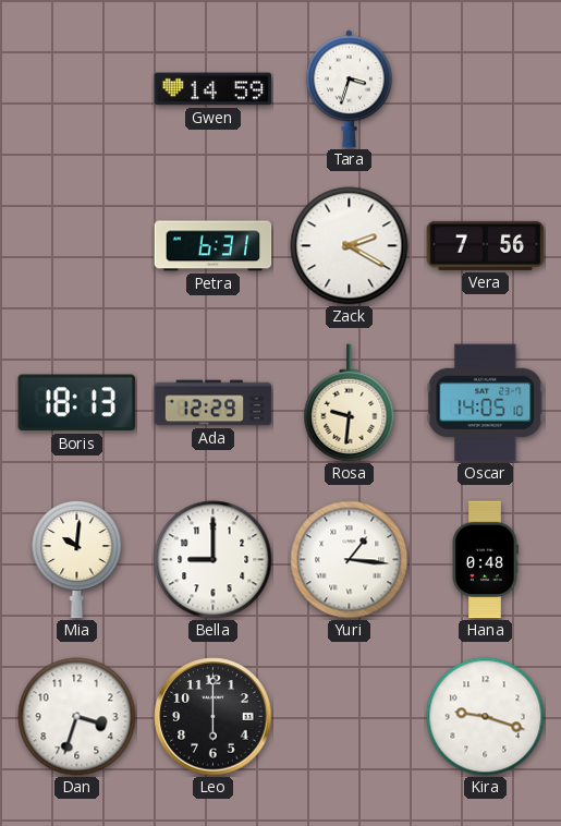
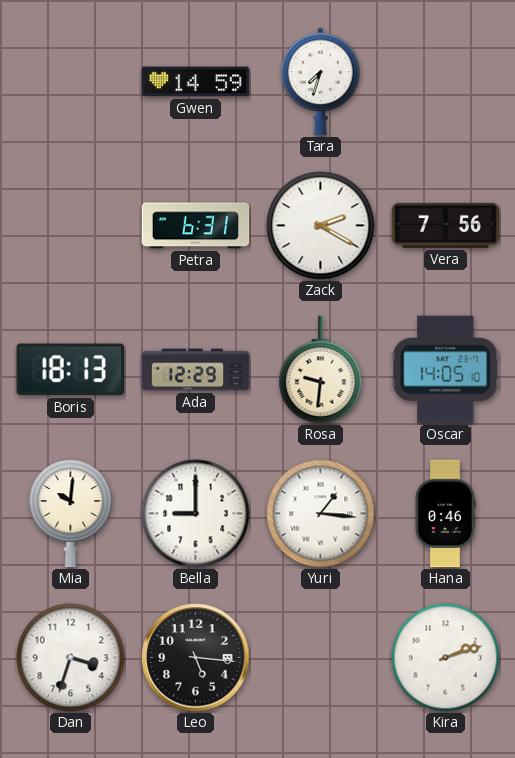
Tara: 3:33 -> 7:33 (321, 82)
Hana: 0:48 -> 0:46 (445, 514)
Leo: 6:00 -> 5:16 (196, 658)
Kira: 9:18 -> 2:12 (446, 658)
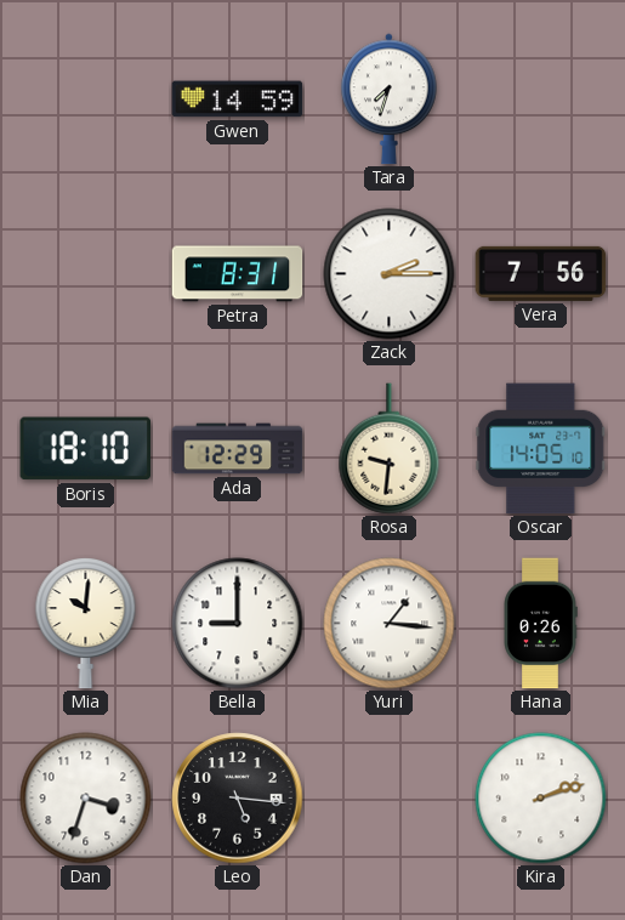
Petra: 6:31 -> 8:31 (238, 274)
Zack: 2:20 -> 2:15 (390, 274)
Boris: 18:13 -> 18:10 (85, 449)
Hana: 0:46 -> 0:26 (540, 624)
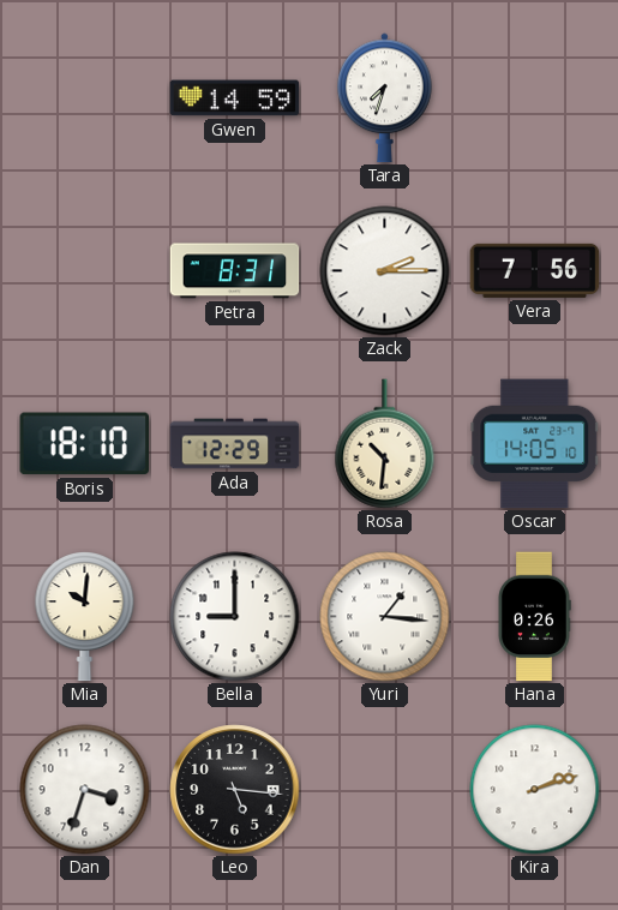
Rosa: 9:31 -> 10:31 (385, 444)
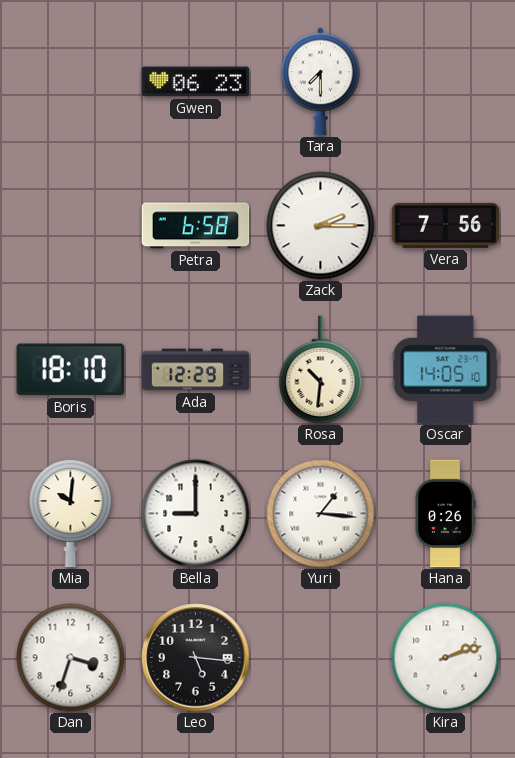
Gwen: 14:59 -> 06:23 (196, 82)
Tara: 7:33 -> 7:30 (321, 82)
Petra: 8:31 -> 6:58 (196, 226)
